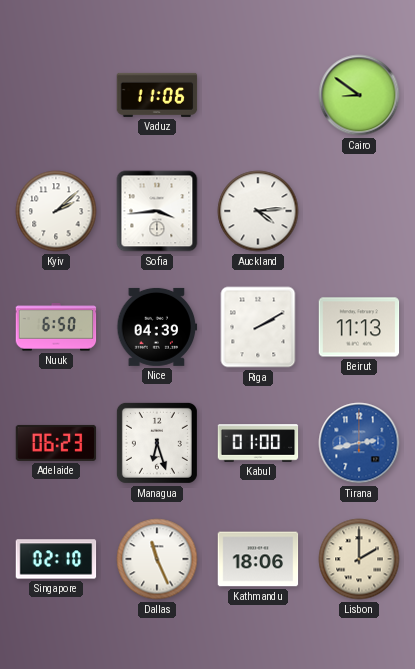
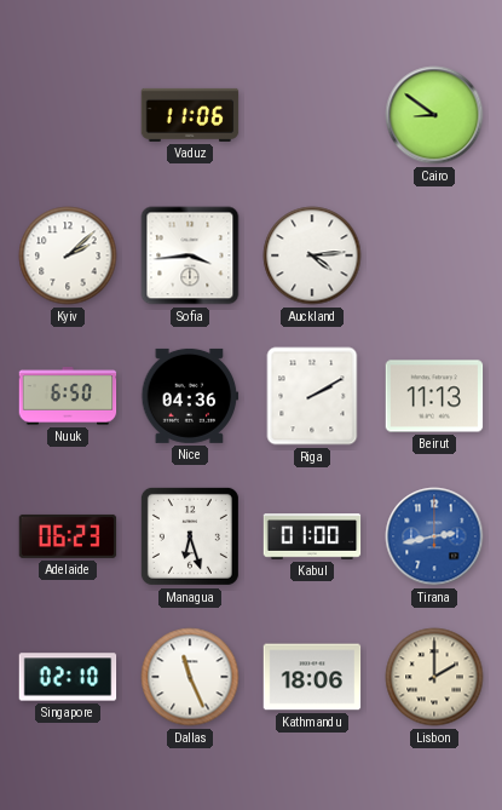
Nice: 04:39 -> 04:36 (190, 396)
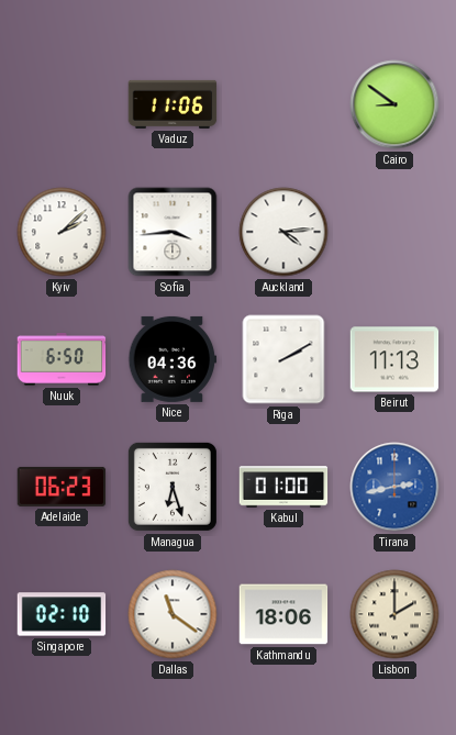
Dallas: 11:26 -> 11:21 (173, 614)
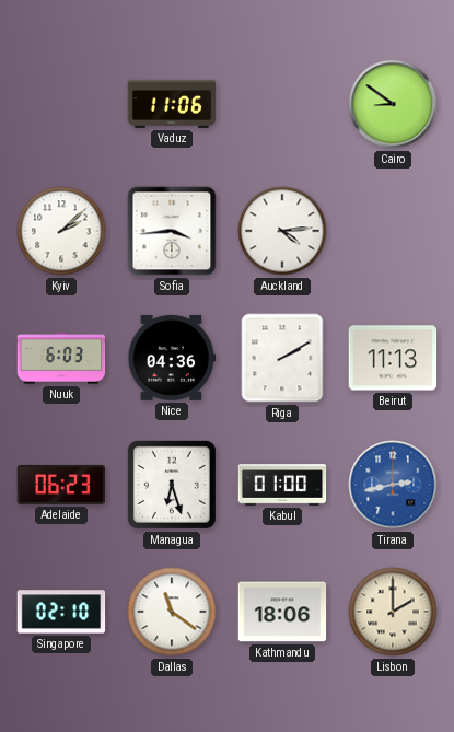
Nuuk: 6:50 -> 6:03 (61, 358)
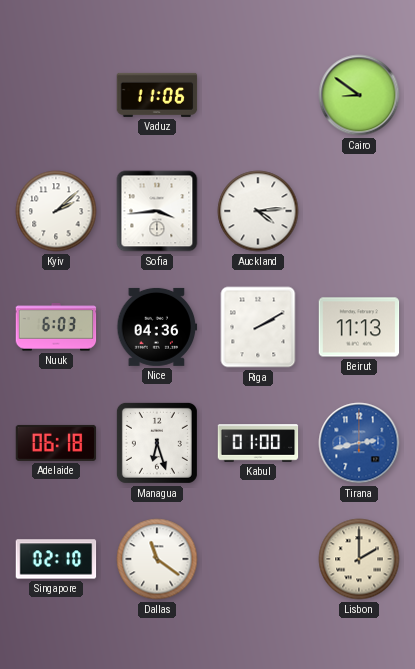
Adelaide: 06:23 -> 06:18 (56, 443)
Kathmandu: 18:06 -> none (282, 612)
